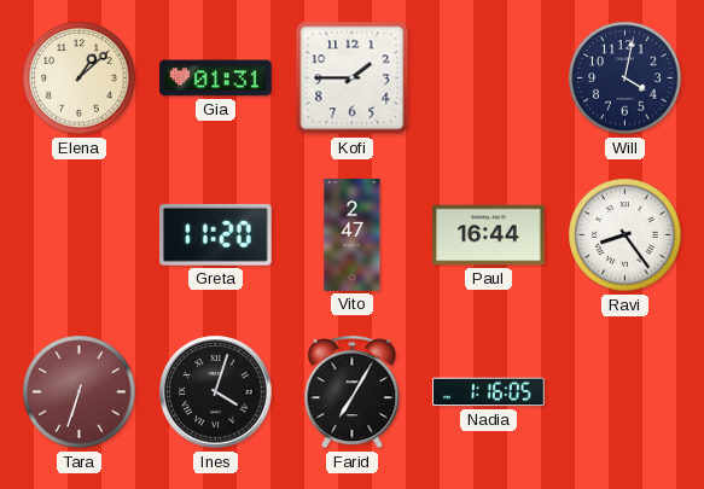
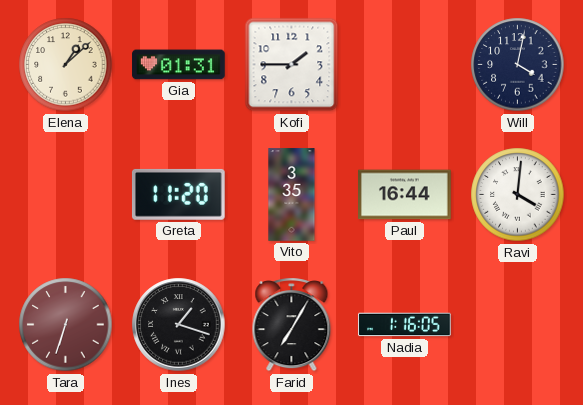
Vito: 2:47 -> 3:35 (292, 195)
Ravi: 8:24 -> 4:01 (518, 195)
Ines: 4:03 -> 1:18 (179, 325)
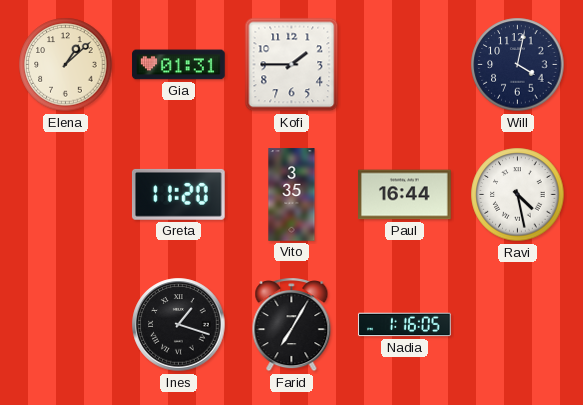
Ravi: 4:01 -> 4:28 (518, 195)
Tara: 6:33 -> none (66, 325)
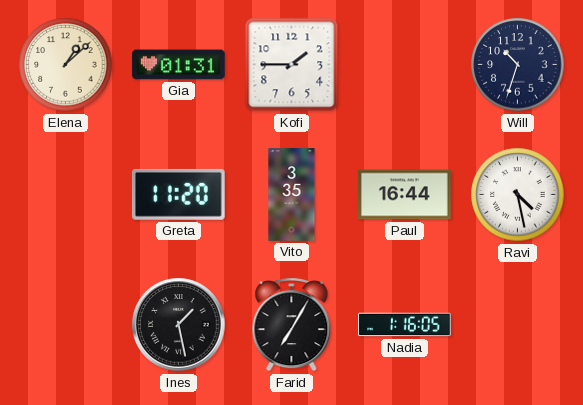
Will: 4:02 -> 10:33 (518, 65)
Ines: 1:18 -> 1:28 (179, 325)
